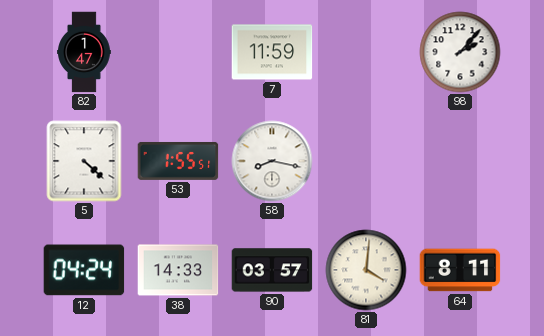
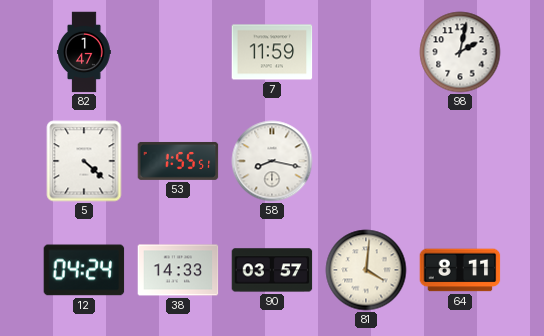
98: 2:07 -> 2:02 (460, 52)
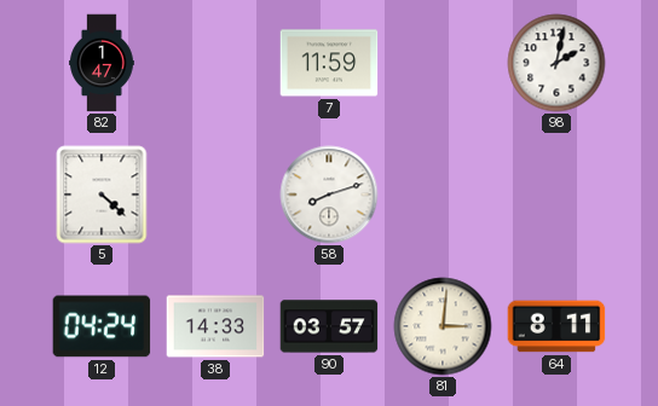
53: 1:55 -> none (178, 161)
58: 8:17 -> 8:12 (329, 195)
81: 4:01 -> 3:01 (443, 326)
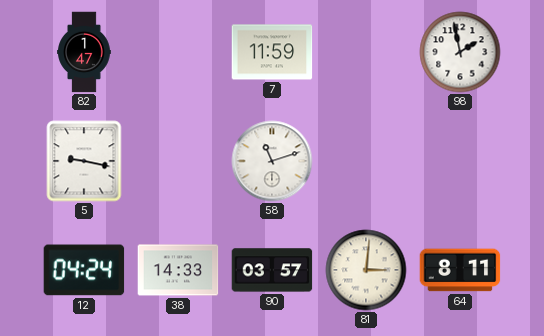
98: 2:02 -> 1:58 (460, 52)
5: 4:22 -> 9:17 (84, 161)
58: 8:12 -> 11:12 (272, 161)
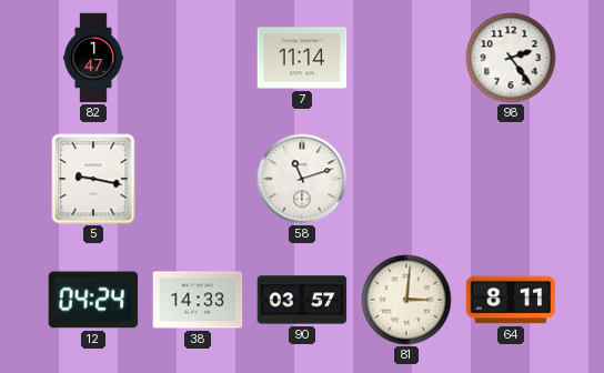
7: 11:59 -> 11:14 (302, 58)
98: 1:58 -> 2:24 (511, 58)
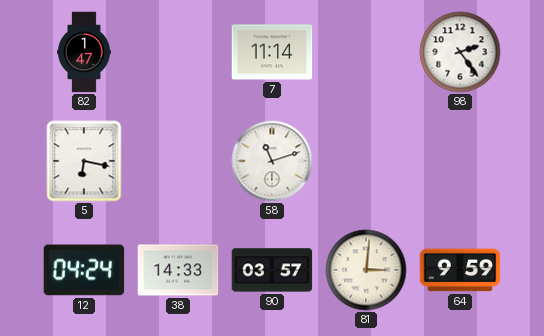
5: 9:17 -> 6:17 (84, 161)
64: 8:11 -> 9:59 (460, 270)
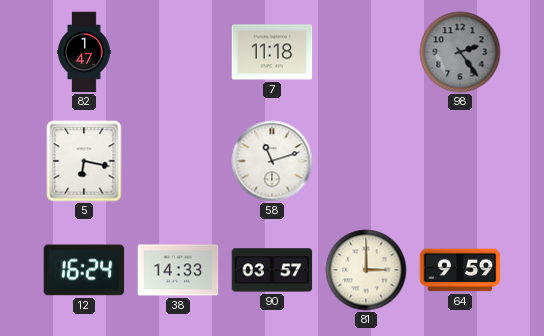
7: 11:14 -> 11:18 (272, 52)
98 dial: white -> grey (460, 52)
12: 04:24 -> 16:24 (84, 270)
81: 3:01 -> 3:00 (366, 270)
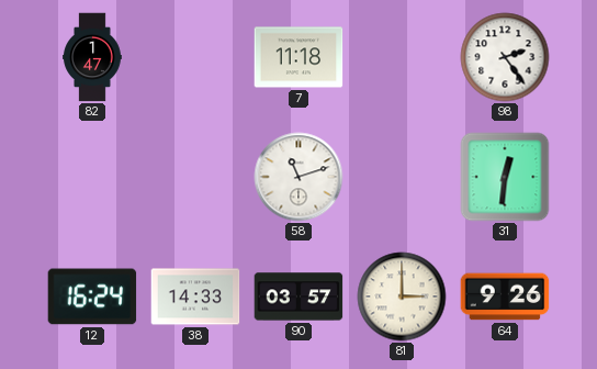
98 dial: grey -> white (505, 57)
5: 6:17 -> none (84, 161)
31: none -> 12:31 (505, 177)
64: 9:59 -> 9:26 (505, 297)
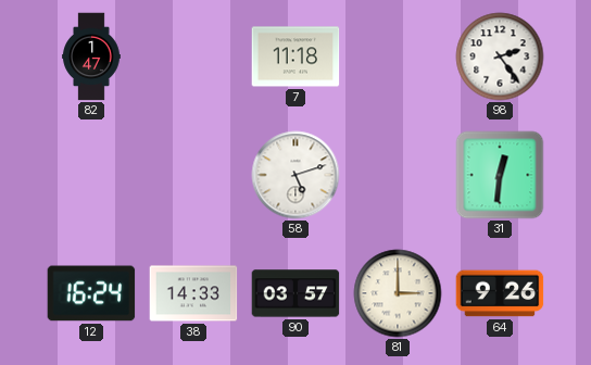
58: 11:12 -> 5:12 (295, 175)
